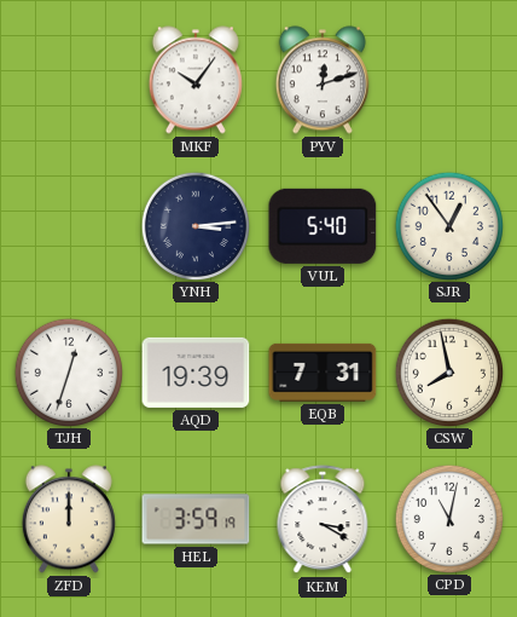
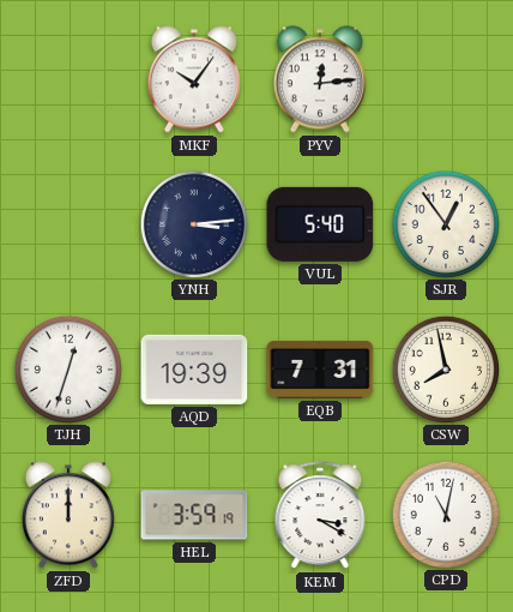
PYV: 12:12 -> 12:14 (320, 79)
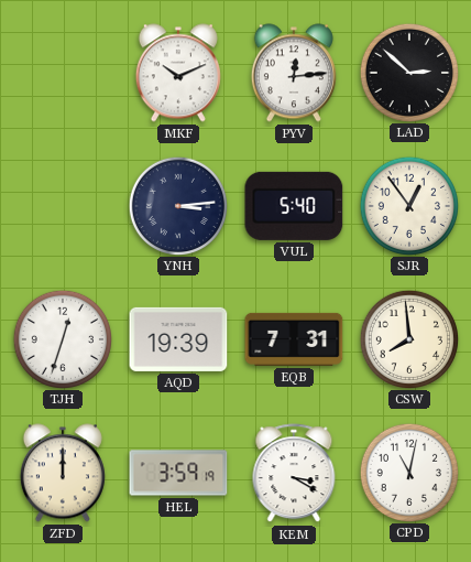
MKF: 10:06 -> 10:11 (178, 73)
LAD: none -> 2:52 (408, 72)
CSW: 7:58 -> 7:59 (408, 338)
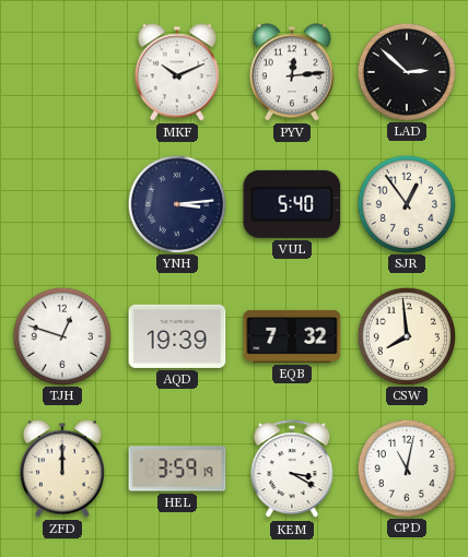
TJH: 12:33 -> 12:48 (61, 335)
EQB: 7:31 -> 7:32 (292, 336)
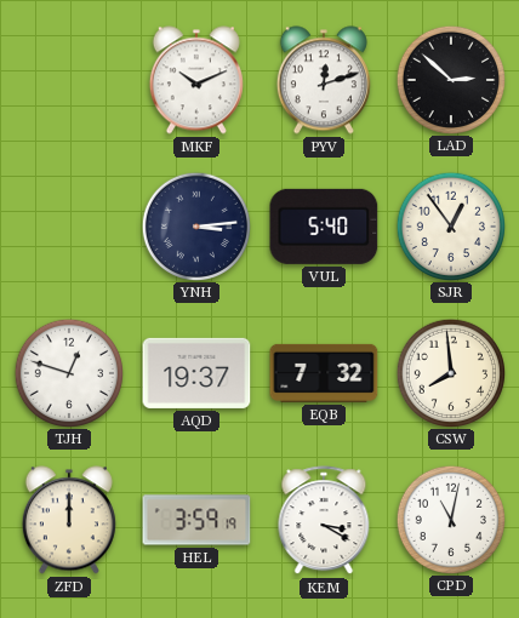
PYV: 12:14 -> 12:12 (324, 80)
AQD: 19:39 -> 19:37 (196, 373)
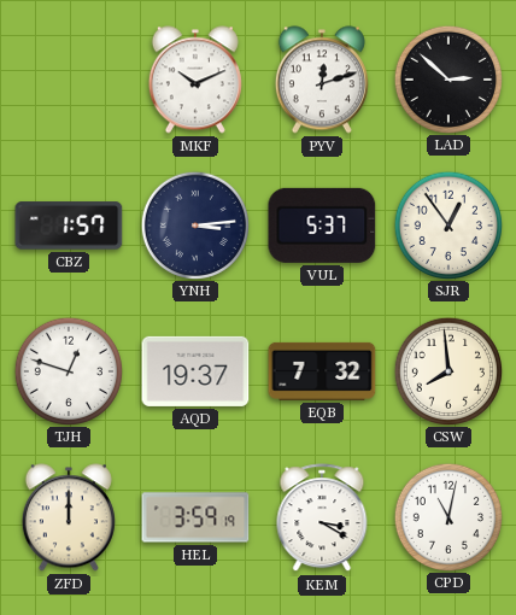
CBZ: none -> 1:57 (69, 225)
VUL: 5:40 -> 5:37 (322, 225)
